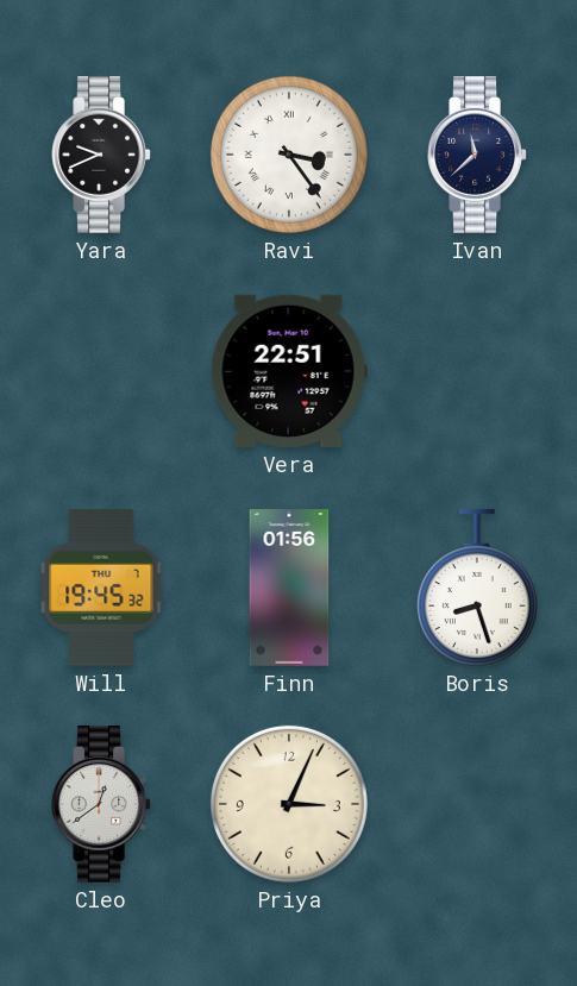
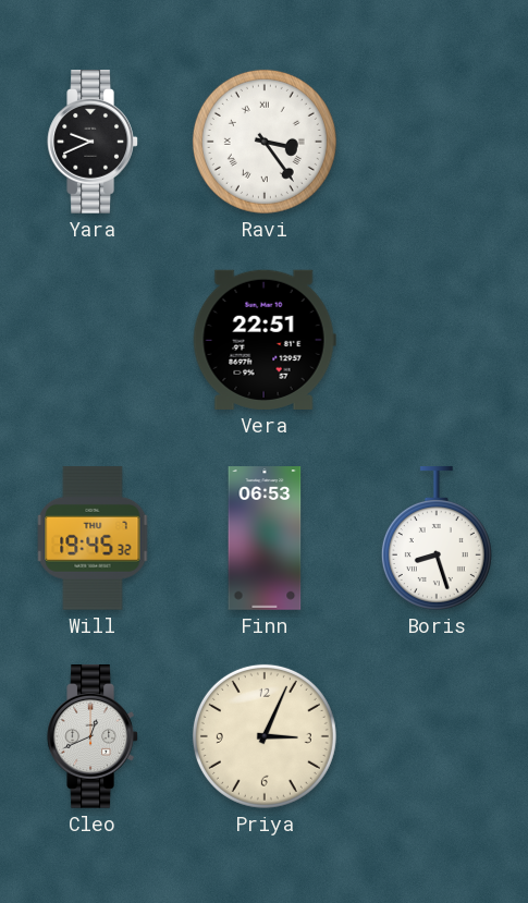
Ivan: 11:38 -> none (477, 156)
Finn: 01:56 -> 06:53 (265, 538)
Cleo: 12:39 -> 12:41 (93, 737)
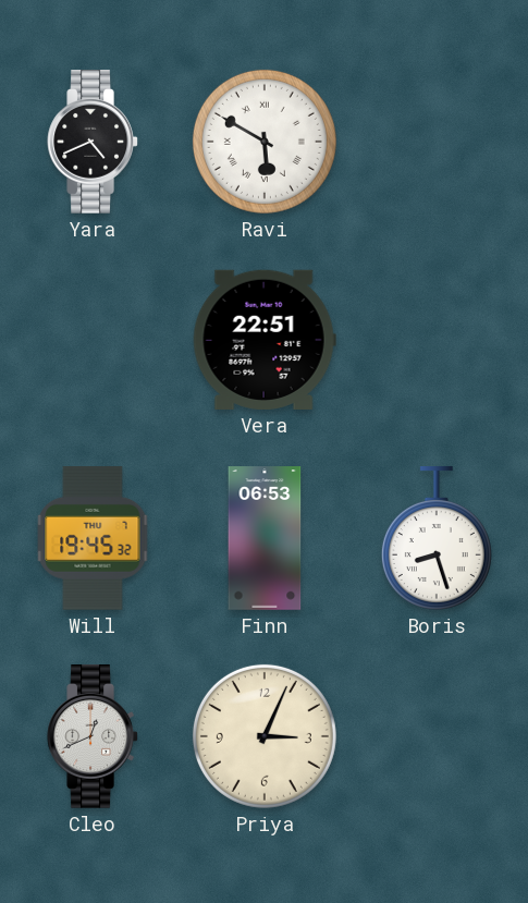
Yara: 9:41 -> 4:41 (93, 143)
Ravi: 3:24 -> 5:50 (265, 142)
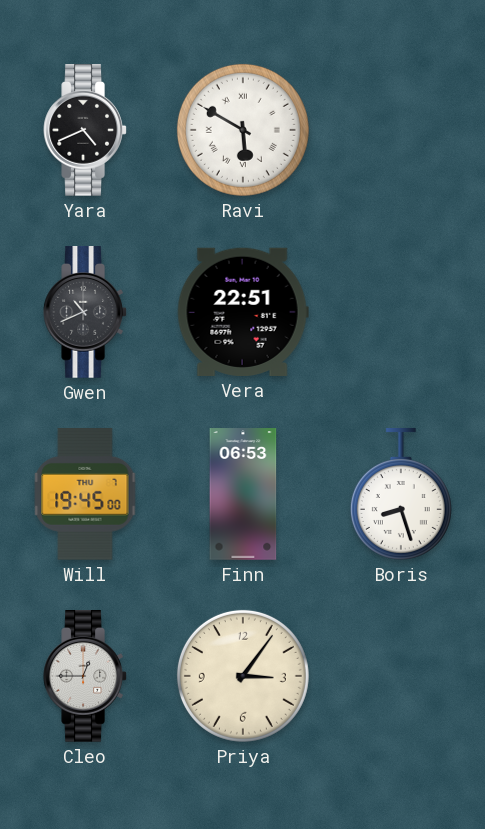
Gwen: none -> 10:41 (85, 313)
Will: 19:45:32 -> 19:45:00 (85, 494)
Cleo: 12:41 -> 12:45 (85, 677)
Priya: 3:04 -> 3:06 (243, 676)
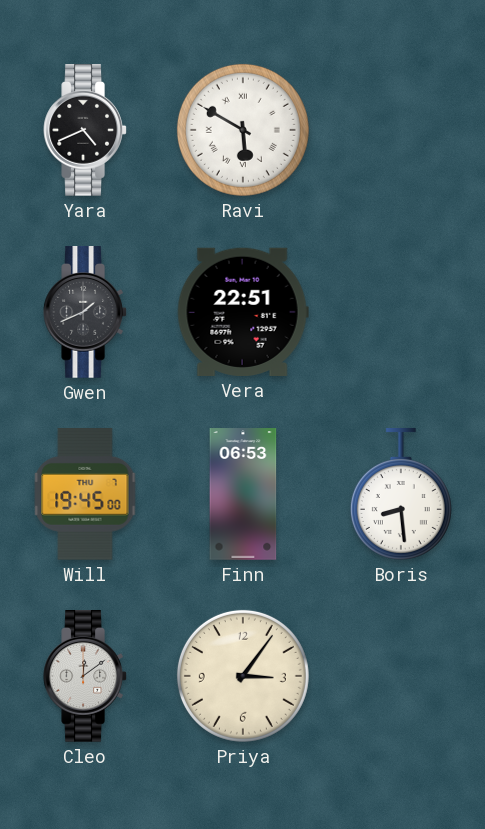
Gwen: 10:41 -> 1:41 (85, 313)
Boris: 8:27 -> 8:29 (401, 495)
Cleo: 12:45 -> 12:09 (85, 677)
